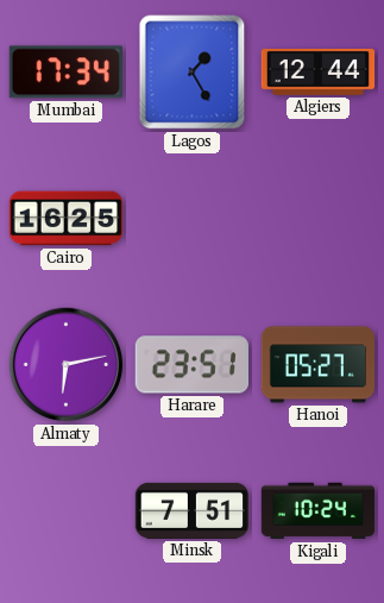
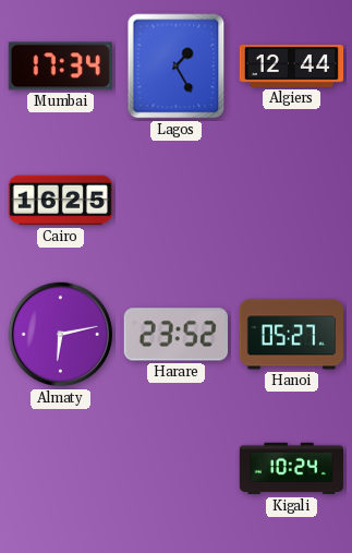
Harare: 23:51 -> 23:52 (175, 335)
Minsk: 7:51 -> none (191, 510)
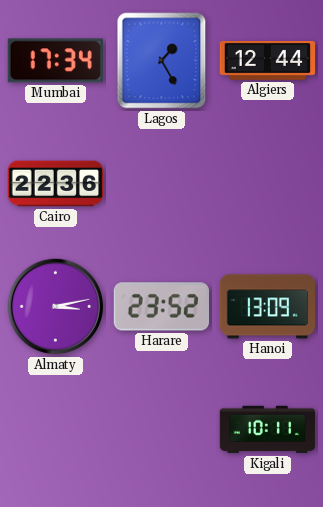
Cairo: 16:25 -> 22:36 (55, 184)
Almaty: 6:13 -> 3:13 (56, 307)
Hanoi: 05:27 -> 13:09 (267, 307)
Kigali: 10:24 -> 10:11 (268, 430)
